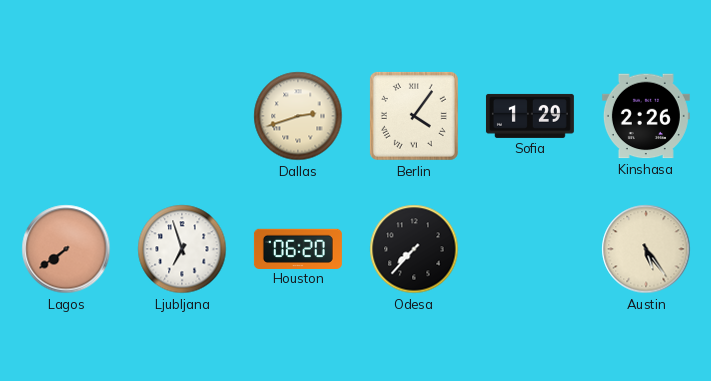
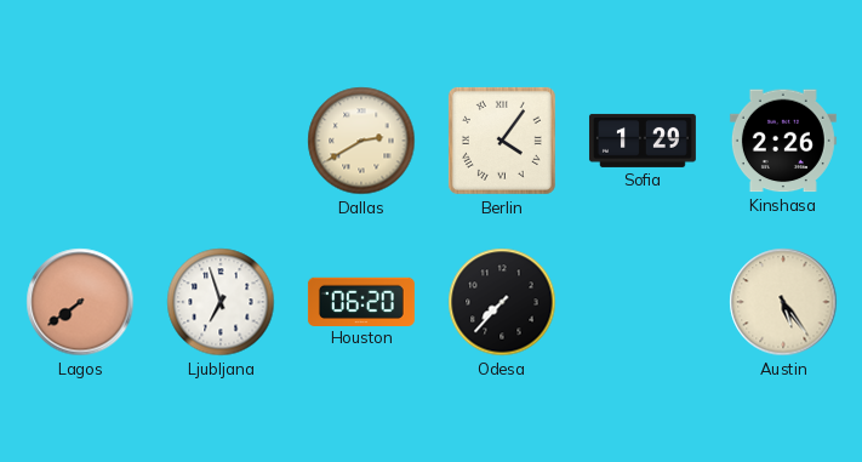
Dallas: 2:42 -> 2:40 (361, 141)
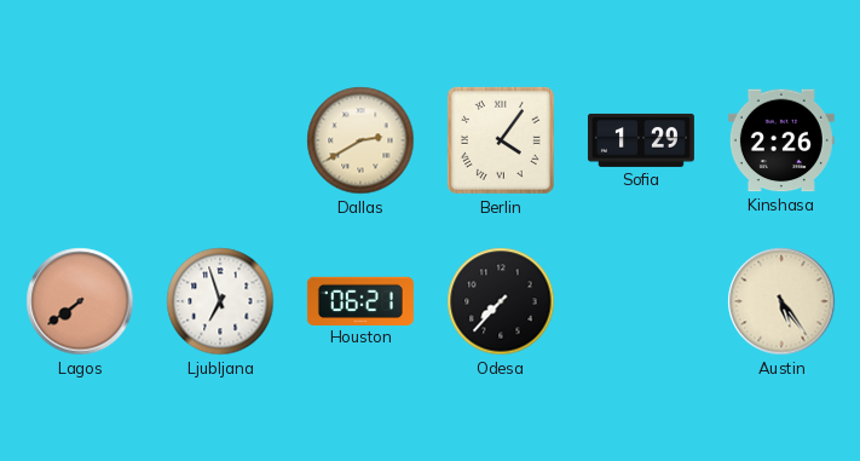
Houston: 06:20 -> 06:21 (360, 300)
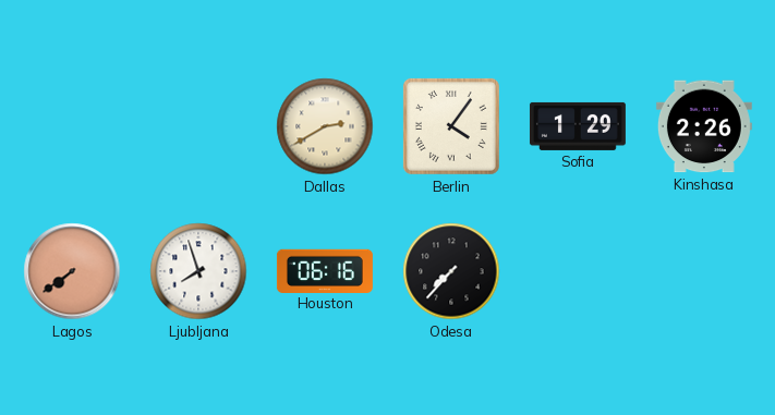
Ljubljana: 6:57 -> 7:57 (198, 271)
Houston: 06:21 -> 06:16 (325, 270)
Austin: 5:24 -> none (781, 301)
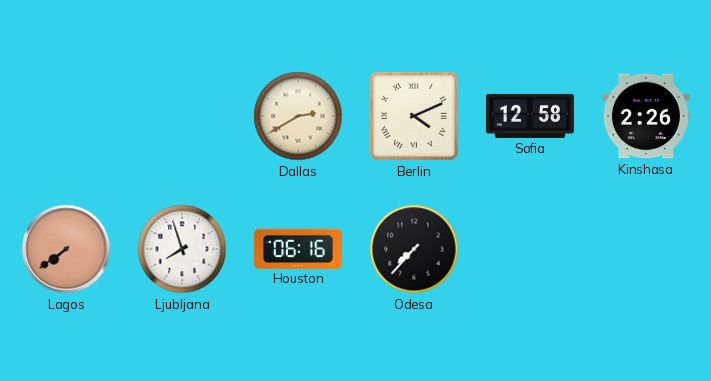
Berlin: 4:06 -> 4:11 (414, 116)
Sofia: 1:29 -> 12:58 (530, 116)
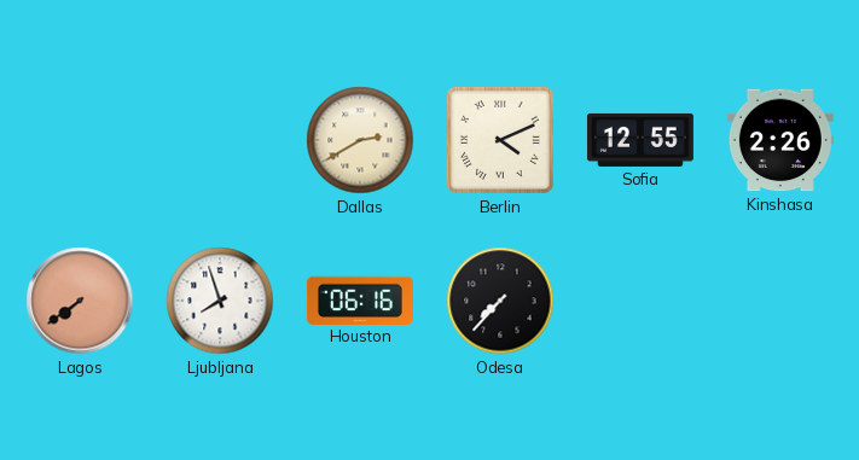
Sofia: 12:58 -> 12:55 (640, 140)
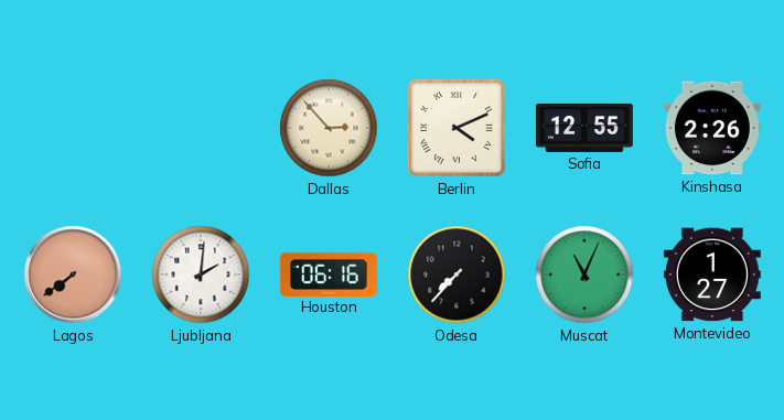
Dallas: 2:40 -> 2:53 (329, 128)
Ljubljana: 7:57 -> 2:01 (201, 274)
Muscat: none -> 11:04 (584, 274)
Montevideo: none -> 1:27 (712, 274)
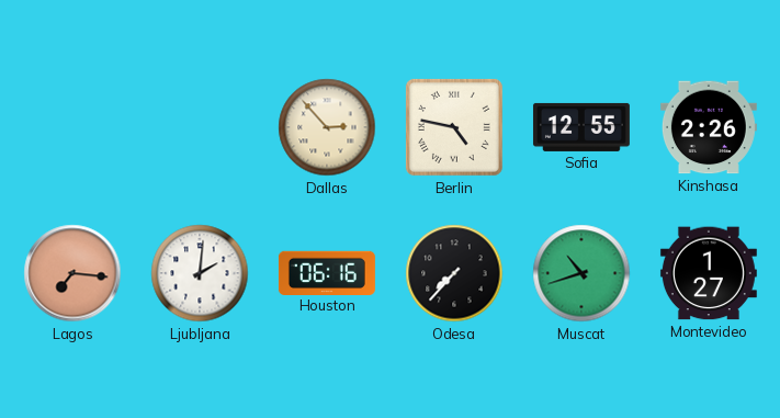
Berlin: 4:11 -> 4:47 (454, 127)
Lagos: 7:39 -> 7:16 (72, 273)
Muscat: 11:04 -> 10:42 (581, 273)
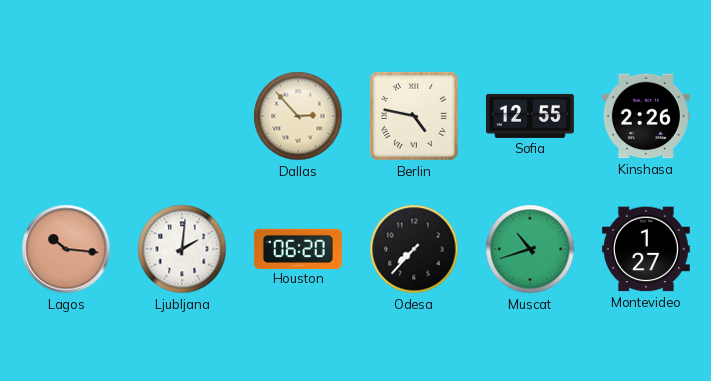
Lagos: 7:16 -> 10:16 (66, 249)
Houston: 06:16 -> 06:20 (298, 248)
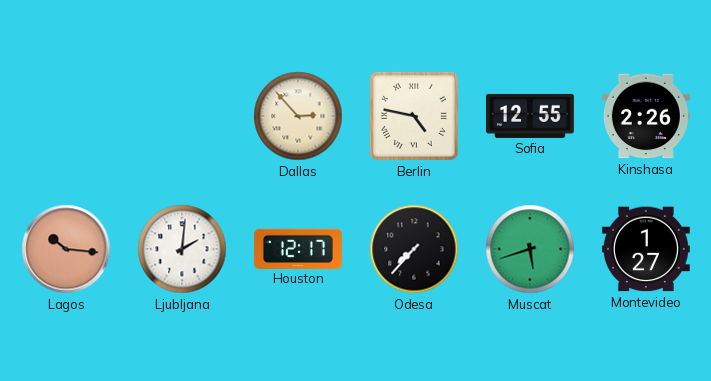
Houston: 06:20 -> 12:17 (298, 248)
Muscat: 10:42 -> 5:42 (530, 249)
